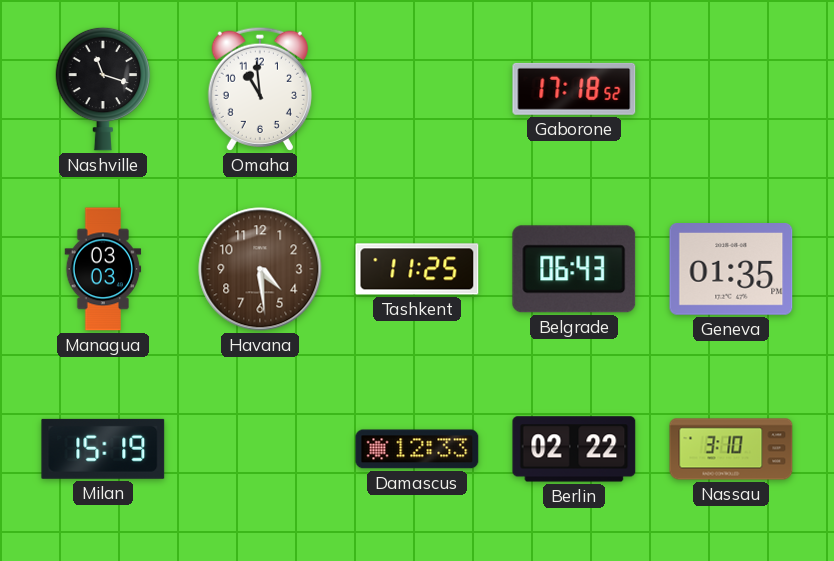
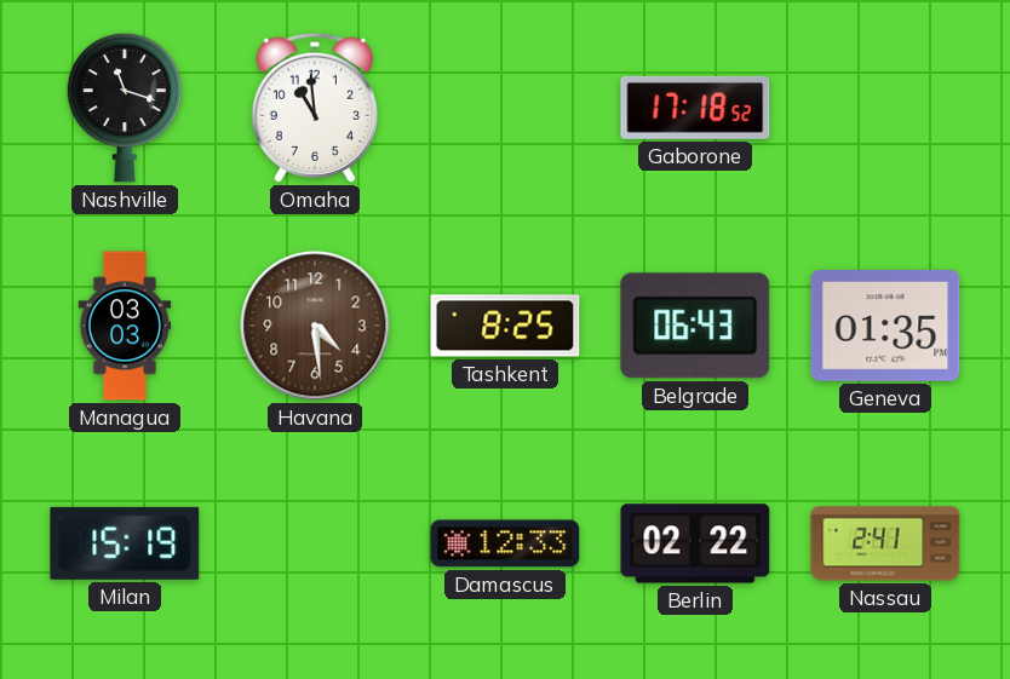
Tashkent: 11:25 -> 8:25 (505, 326)
Nassau: 3:10 -> 2:41 (885, 543)
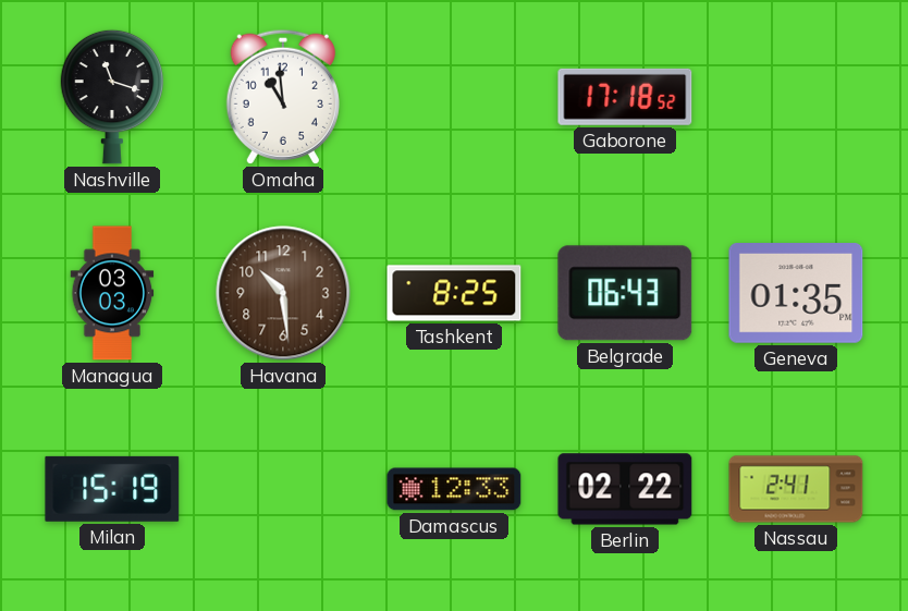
Havana: 4:29 -> 10:29 (283, 293)
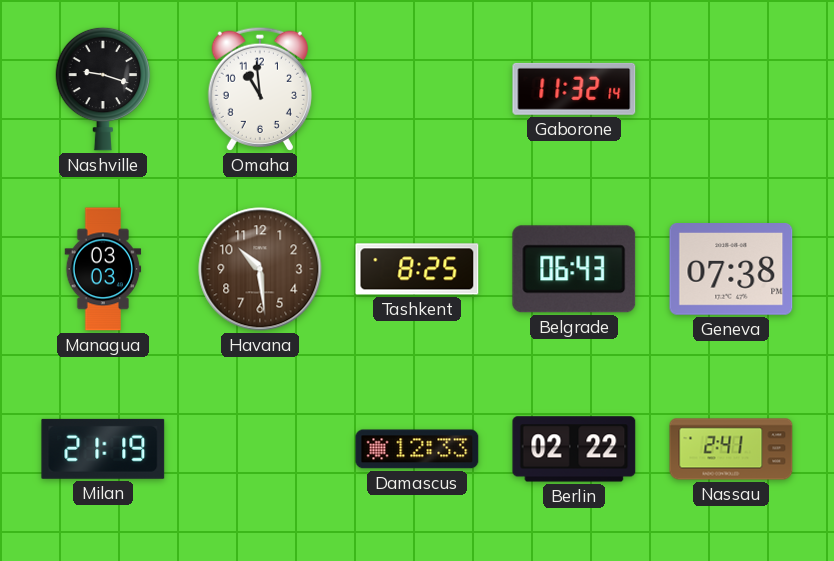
Nashville: 11:18 -> 9:18 (103, 89)
Gaborone: 17:18 -> 11:32 (574, 89)
Geneva: 01:35 -> 07:38 (731, 270)
Milan: 15:19 -> 21:19 (103, 449)
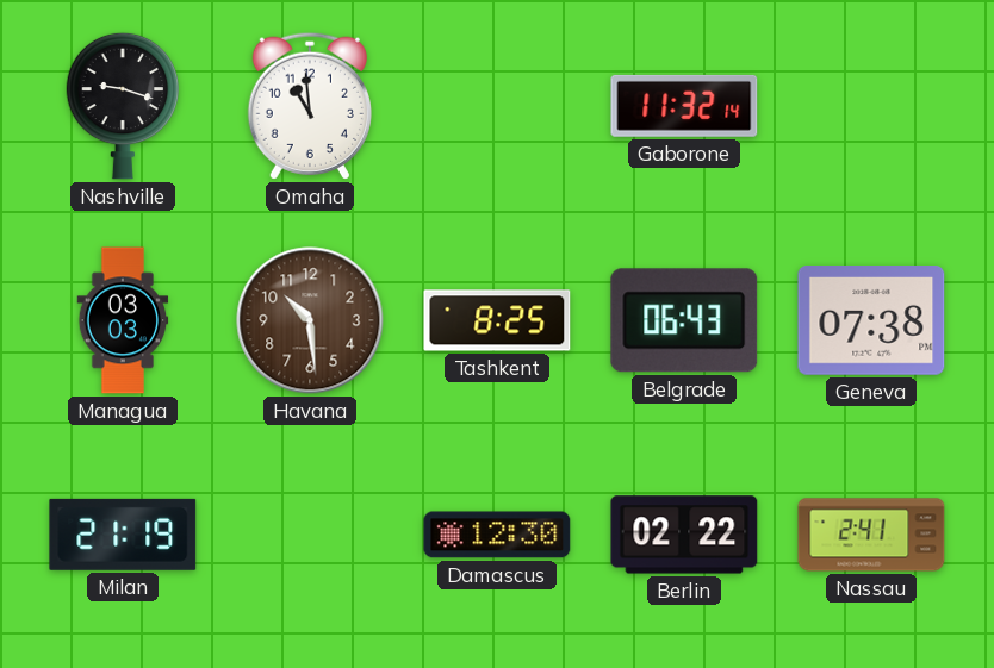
Damascus: 12:33 -> 12:30 (497, 535)
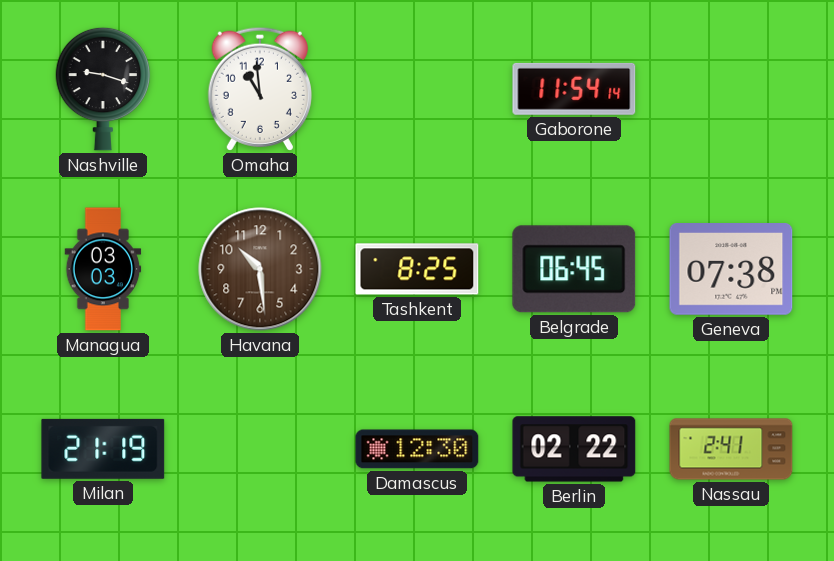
Gaborone: 11:32 -> 11:54 (574, 89)
Belgrade: 06:43 -> 06:45 (574, 269)
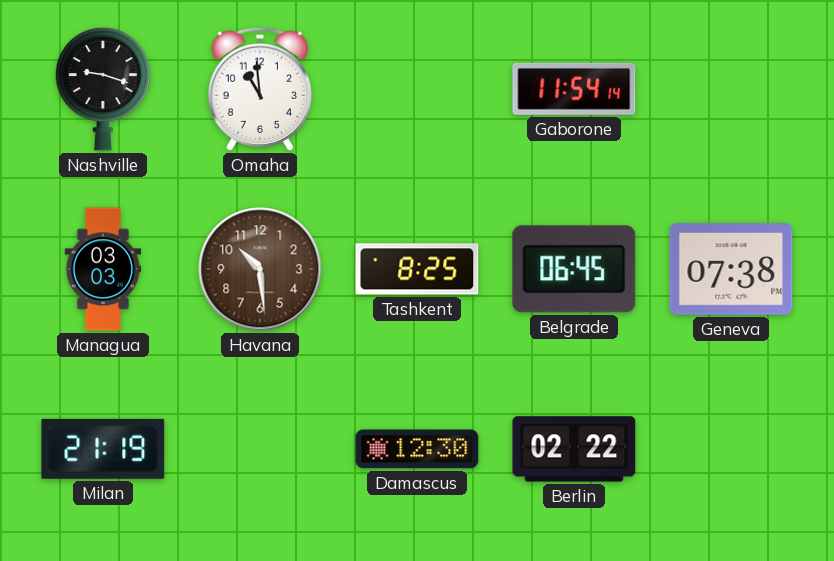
Nassau: 2:41 -> none (731, 449)
